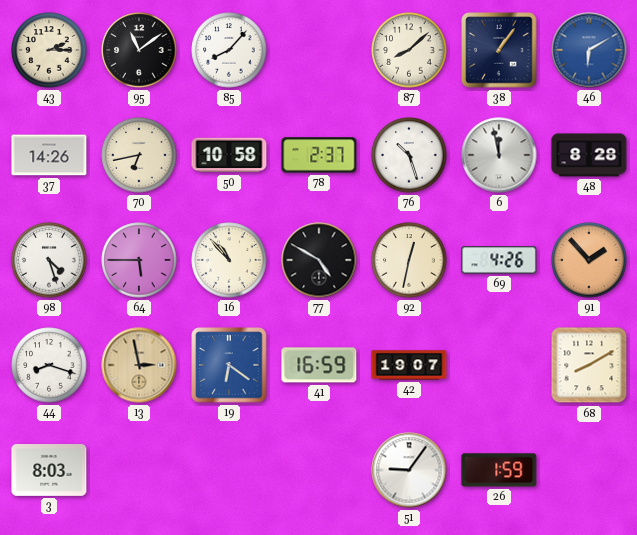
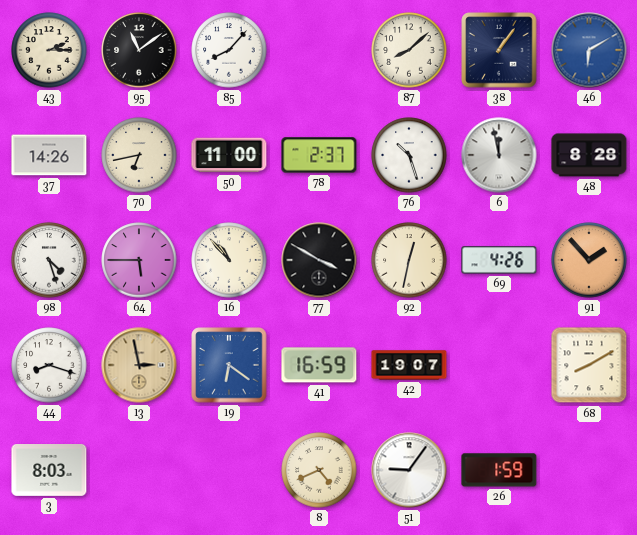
50: 10:58 -> 11:00 (229, 155)
77: 4:50 -> 3:50 (319, 260)
8: none -> 4:41 (319, 470)
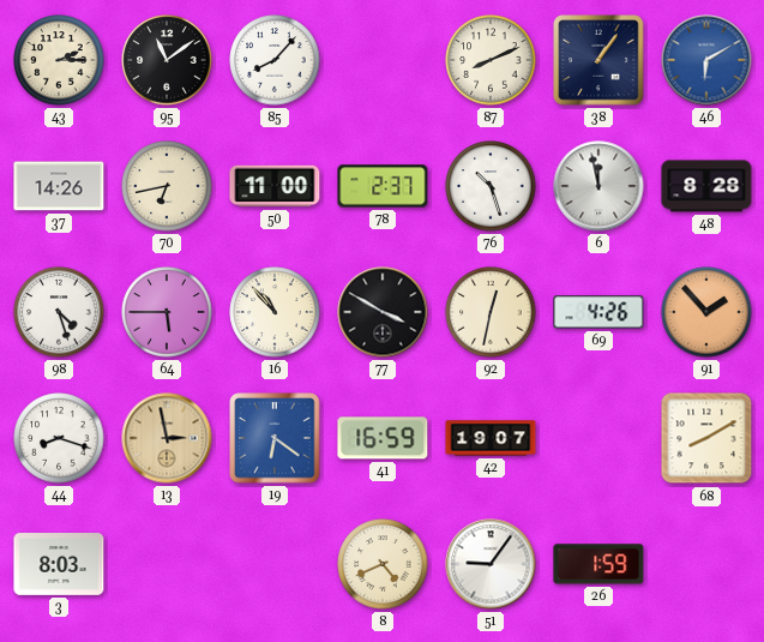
87: 8:08 -> 8:11 (491, 60)
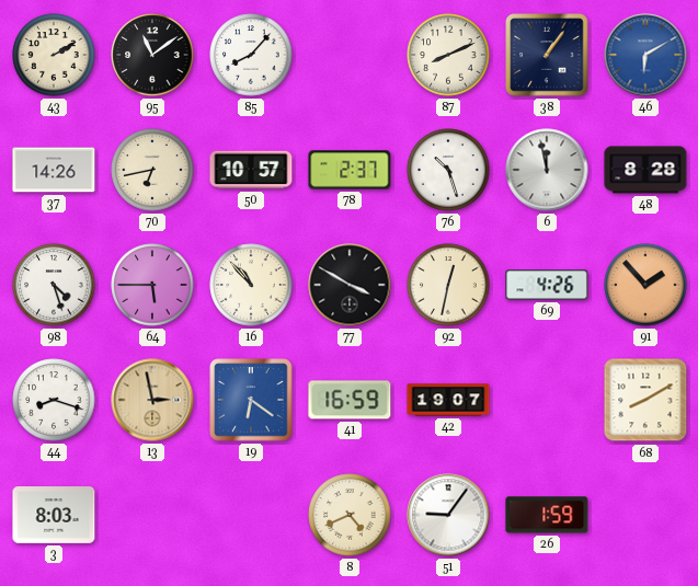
43: 2:15 -> 2:10 (54, 55)
50: 11:00 -> 10:57 (251, 170)
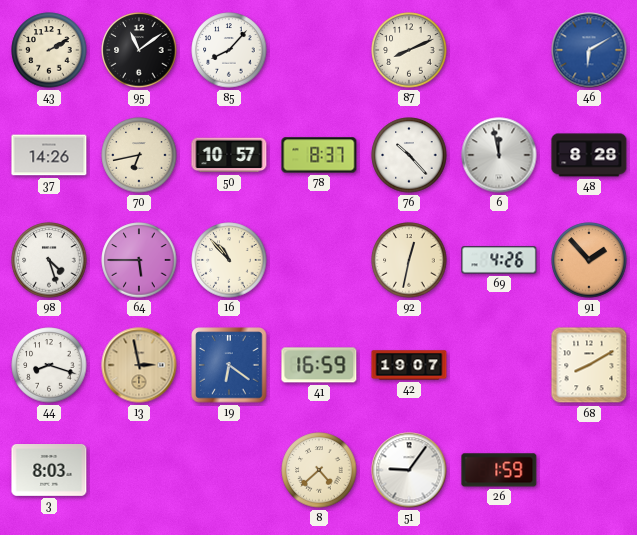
38: 1:06 -> none (547, 55)
78: 2:37 -> 8:37 (319, 155)
76: 10:27 -> 10:23 (409, 155)
77: 3:50 -> none (350, 285)
8: 4:41 -> 4:38 (319, 470)
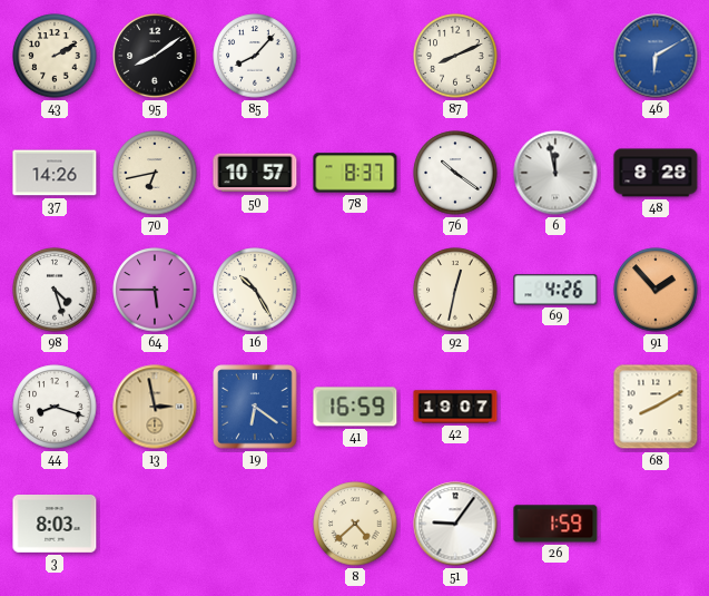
95: 11:09 -> 8:09 (155, 56)
76: 10:23 -> 10:21 (455, 173)
16: 10:53 -> 10:25 (255, 290)
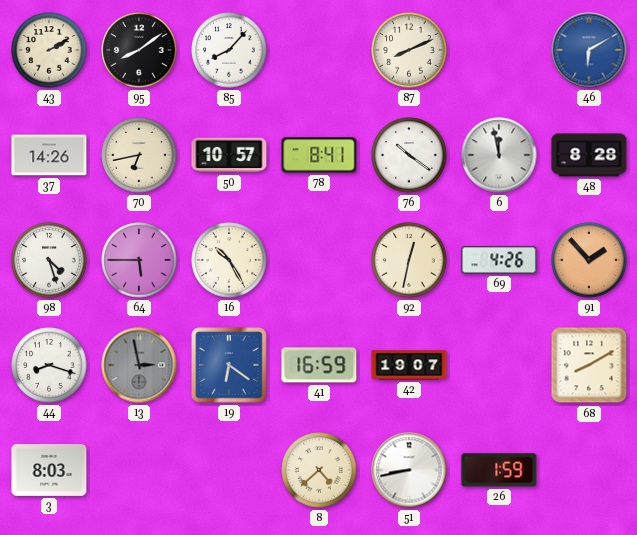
78: 8:37 -> 8:41 (319, 155)
13 dial: champagne -> grey (139, 365)
51: 9:06 -> 8:43 (409, 470)
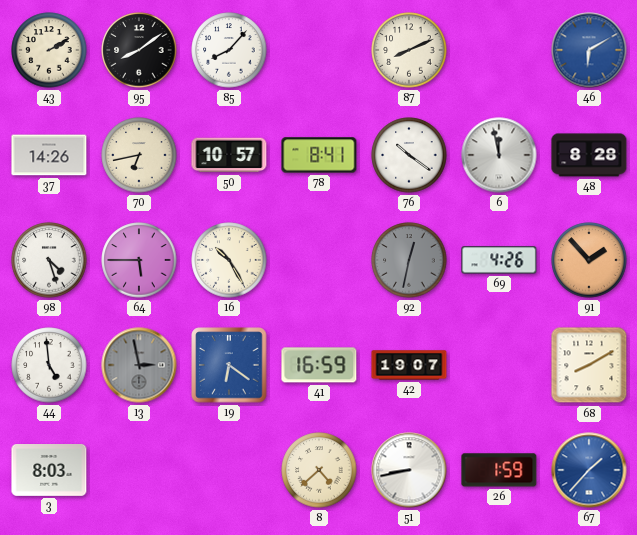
92 dial: cream -> grey (409, 260)
44: 8:18 -> 4:59 (49, 365)
67: none -> 1:37 (589, 470)
